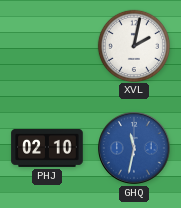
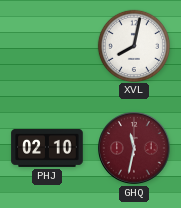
XVL: 2:02 -> 8:02 (133, 45)
GHQ dial: blue -> burgundy (134, 148)
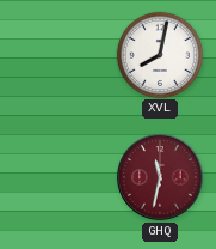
PHJ: 02:10 -> none (47, 148)
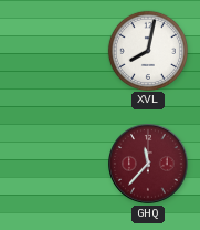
GHQ: 11:32 -> 11:37 (148, 164)
